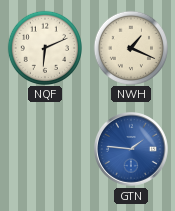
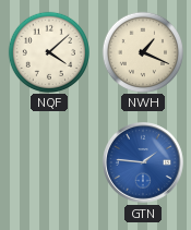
NQF: 6:11 -> 4:08 (48, 51)
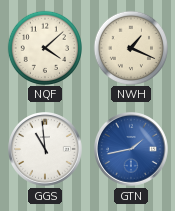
GGS: none -> 10:59 (46, 150)
GTN: 1:46 -> 1:43 (132, 150)
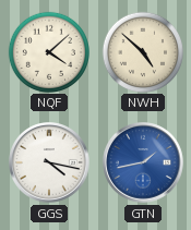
NWH: 1:19 -> 4:52 (142, 51)
GGS: 10:59 -> 4:17 (50, 164)
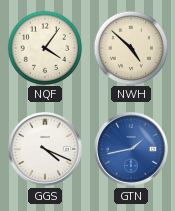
NQF: 4:08 -> 4:06 (44, 47)
GGS: 4:17 -> 4:19 (46, 150)
